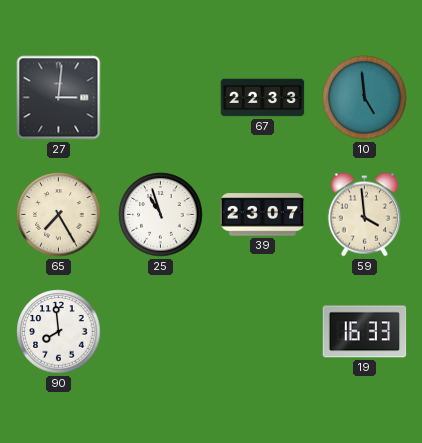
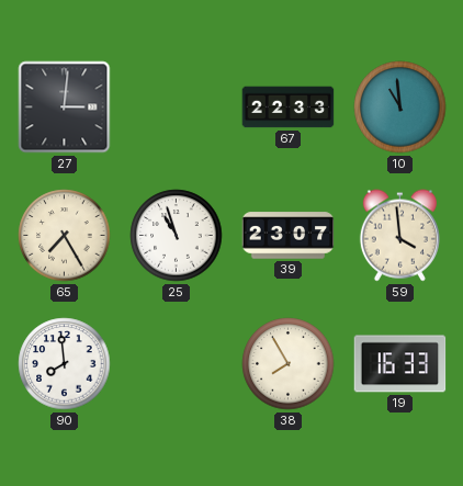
10: 4:59 -> 10:59 (400, 108)
38: none -> 7:55 (289, 364)
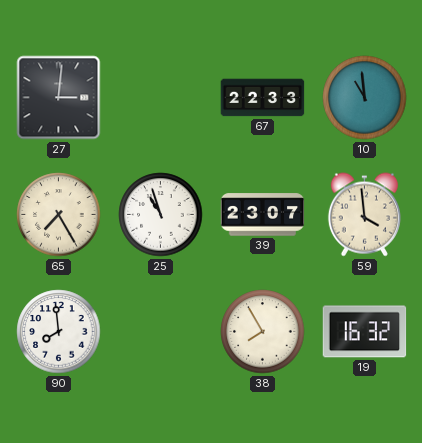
19: 16:33 -> 16:32 (365, 332)
